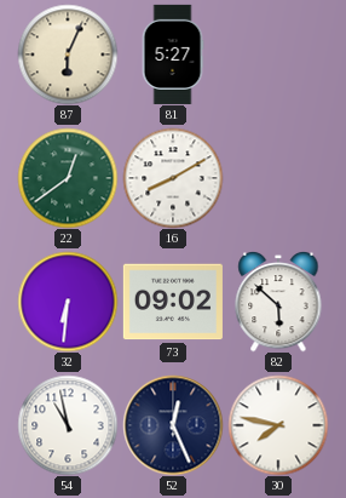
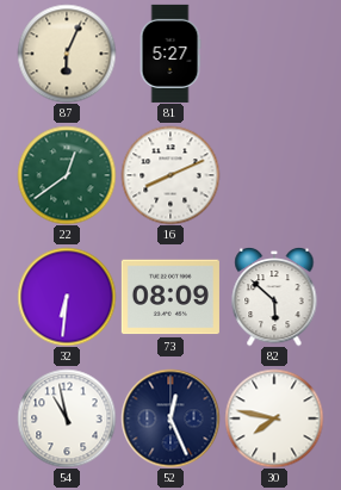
16: 8:10 -> 8:11 (170, 175)
73: 09:02 -> 08:09 (170, 297)
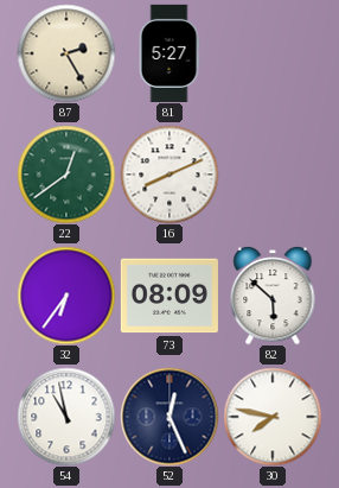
87: 6:04 -> 2:25 (66, 53)
32: 6:31 -> 6:36 (66, 296)
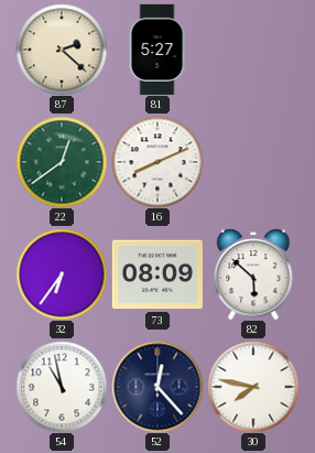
87: 2:25 -> 2:22 (62, 50)
52: 12:26 -> 12:23 (157, 387)
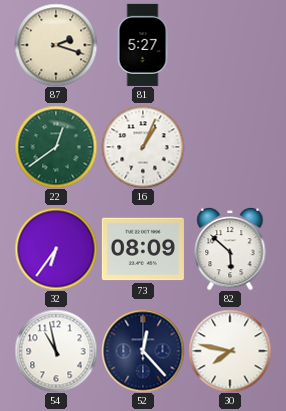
87: 2:22 -> 2:18 (56, 45)
16: 8:11 -> 1:04 (143, 147)
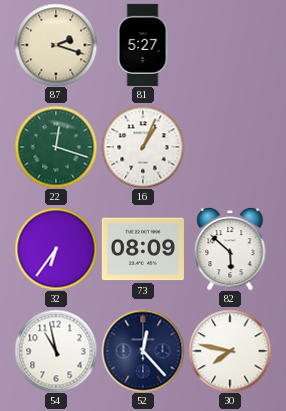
22: 12:39 -> 12:18 (56, 147)
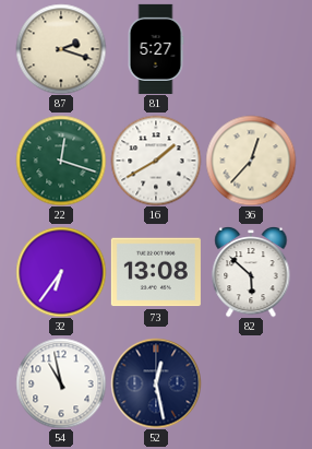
16: 1:04 -> 1:40 (156, 161)
36: none -> 12:37 (251, 161)
73: 08:09 -> 13:08 (156, 272)
52: 12:23 -> 12:28 (156, 383)
30: 7:47 -> none (230, 351)
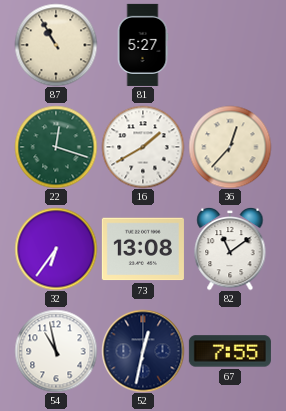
87: 2:18 -> 10:55 (56, 45)
82: 5:52 -> 11:09 (230, 249)
52: 12:28 -> 12:32 (143, 351)
67: none -> 7:55 (230, 351)
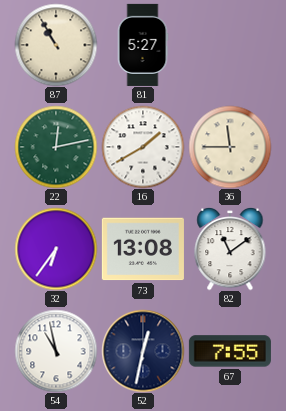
22: 12:18 -> 12:13 (56, 147)
36: 12:37 -> 11:45 (230, 147)
